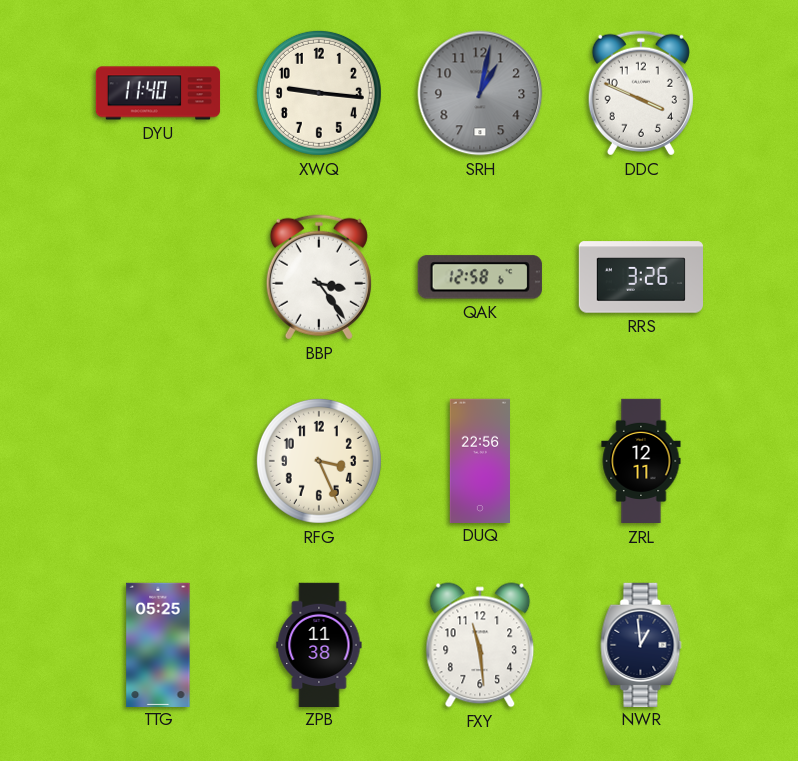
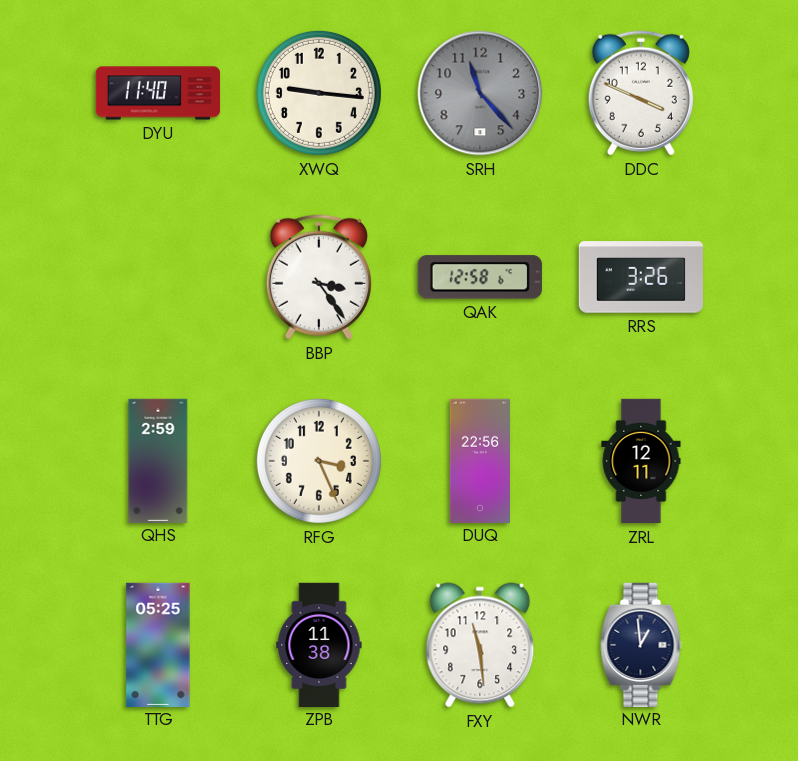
SRH: 1:02 -> 11:23 (480, 93)
QHS: none -> 2:59 (158, 460)
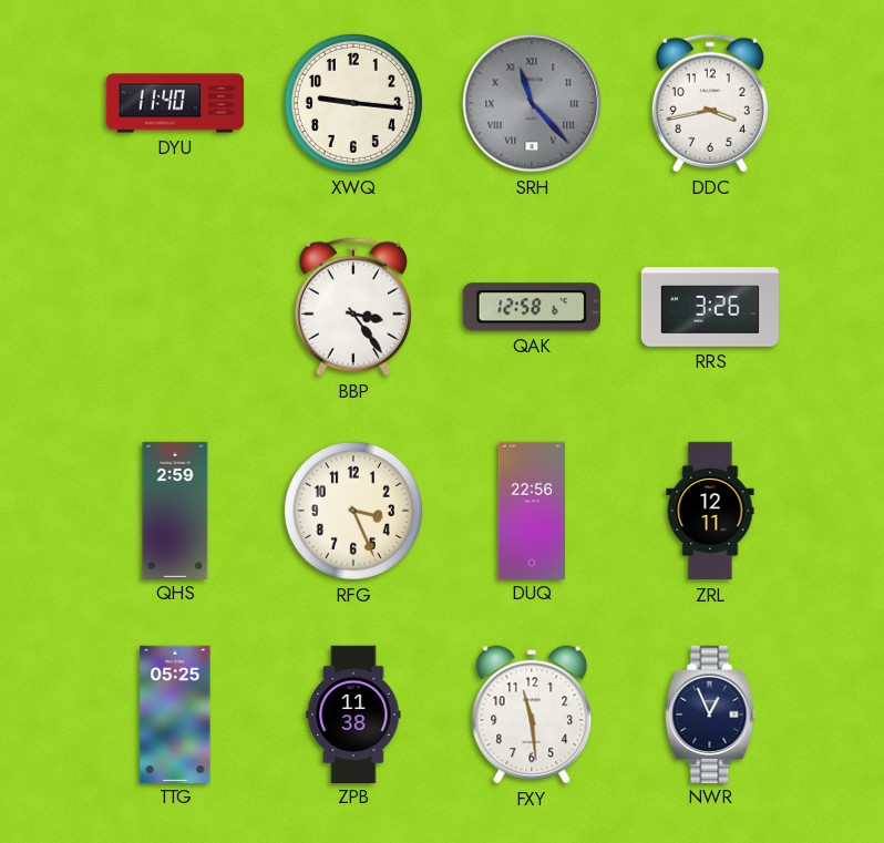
SRH numerals: Arabic -> Roman (532, 103)
DDC: 3:49 -> 3:43 (710, 103)
NWR: 12:59 -> 12:56 (710, 713)
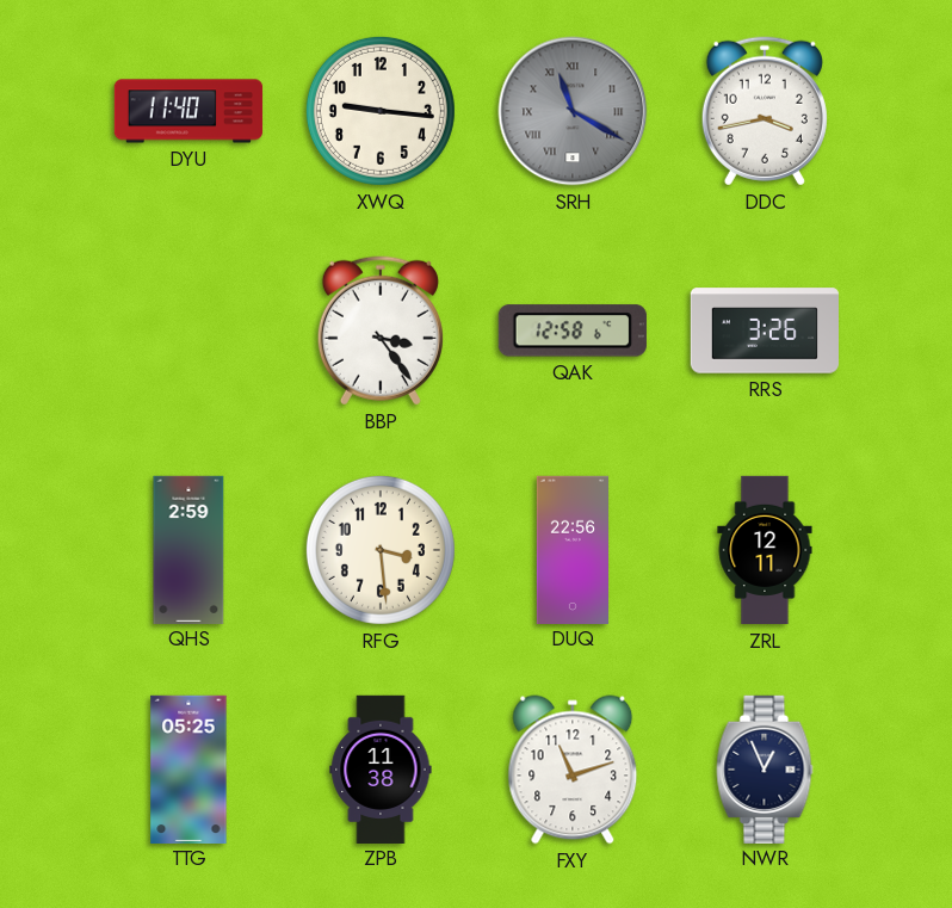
SRH: 11:23 -> 11:20 (573, 111)
RFG: 3:26 -> 3:29 (381, 550)
FXY: 11:29 -> 11:12 (573, 770)
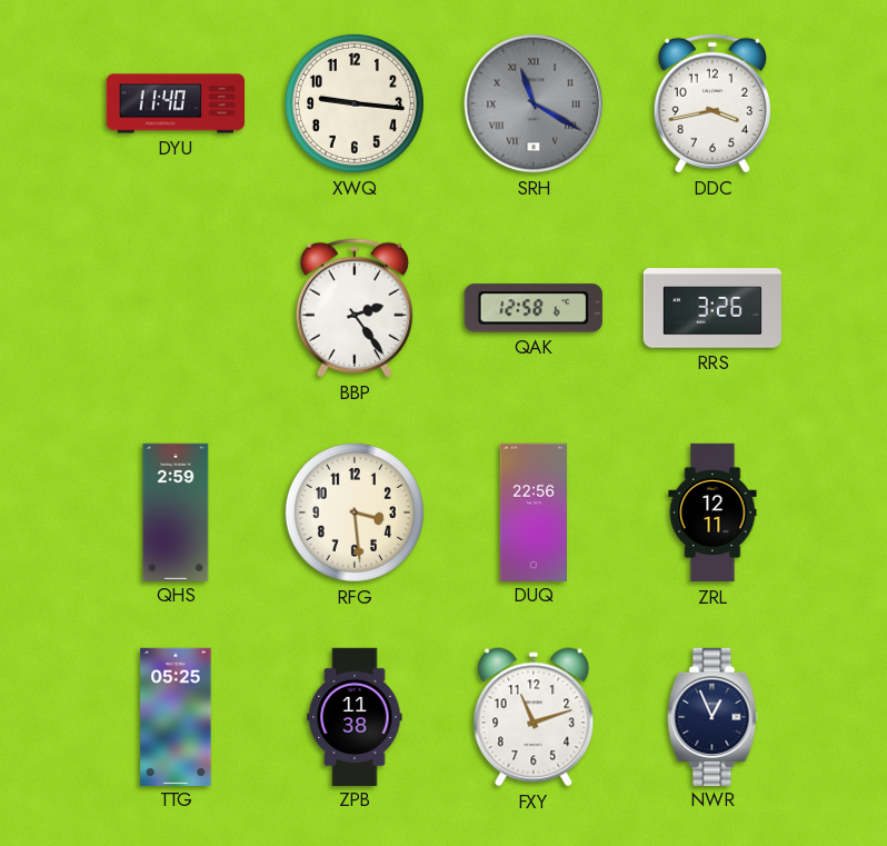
BBP: 3:24 -> 2:24 (355, 308)
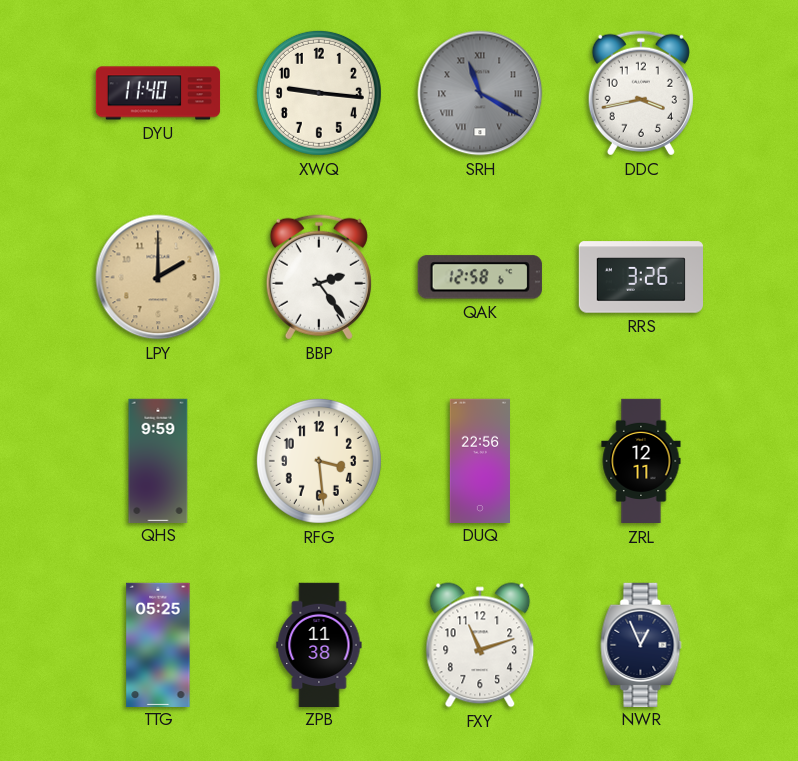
LPY: none -> 2:00 (158, 277)
QHS: 2:59 -> 9:59 (158, 460)
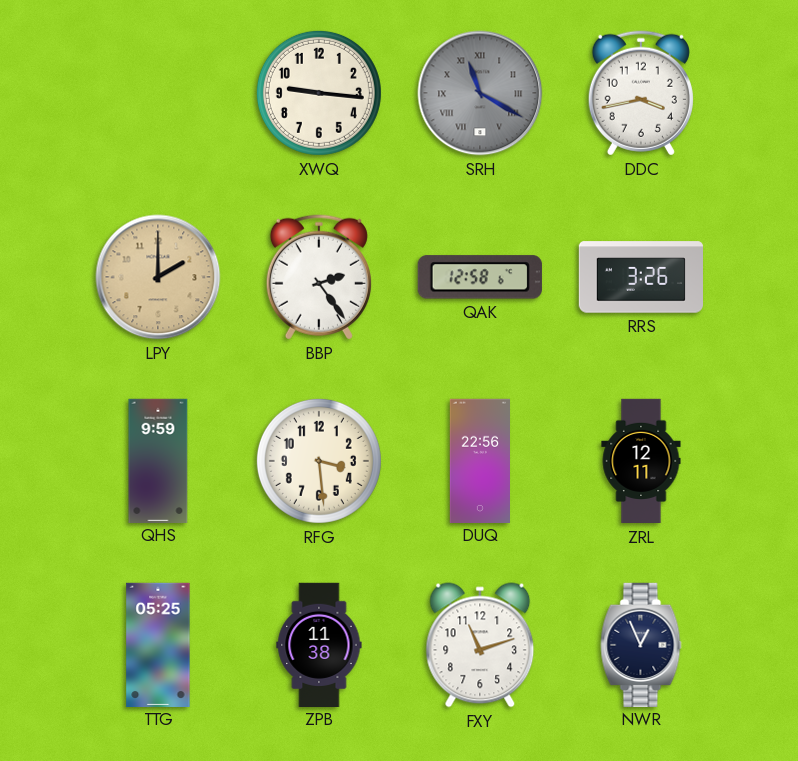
DYU: 11:40 -> none (158, 93)
